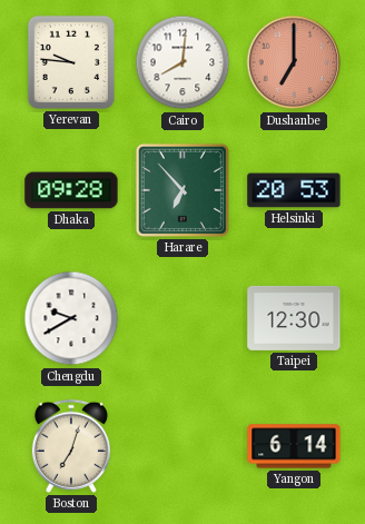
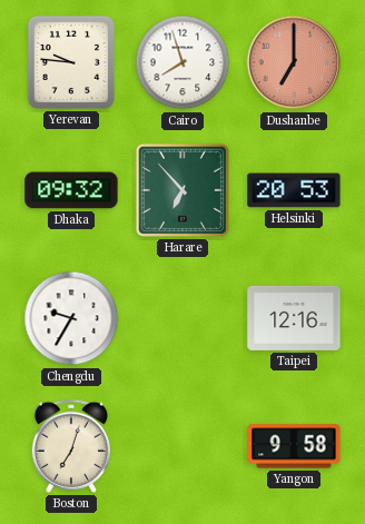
Cairo: 8:01 -> 7:57 (182, 62)
Dhaka: 09:28 -> 09:32 (71, 190)
Chengdu: 9:40 -> 9:35 (71, 318)
Taipei: 12:30 -> 12:16 (294, 318)
Yangon: 6:14 -> 9:58 (294, 446)
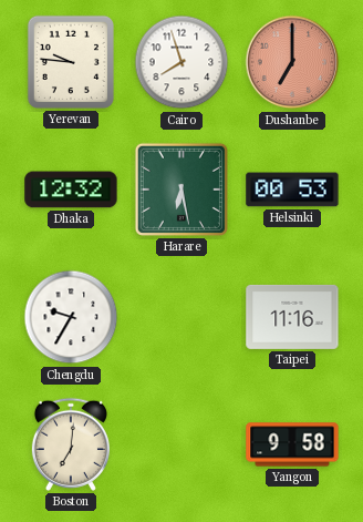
Dhaka: 09:32 -> 12:32 (71, 190)
Harare: 6:53 -> 6:28 (181, 190)
Helsinki: 20:53 -> 00:53 (292, 190)
Taipei: 12:16 -> 11:16 (292, 317)
Boston: 7:03 -> 7:01 (71, 444)
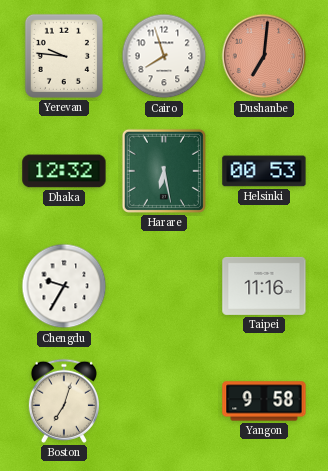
Dushanbe: 7:00 -> 7:01 (264, 56)
Boston: 7:01 -> 7:03 (64, 401)
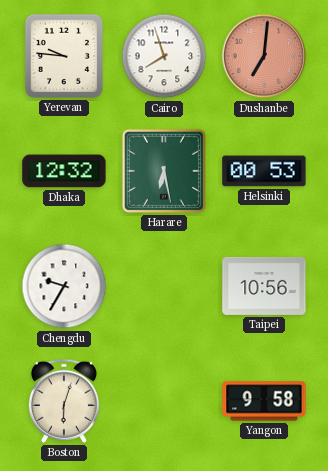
Taipei: 11:16 -> 10:56 (264, 286)
Boston: 7:03 -> 6:03 (64, 401)
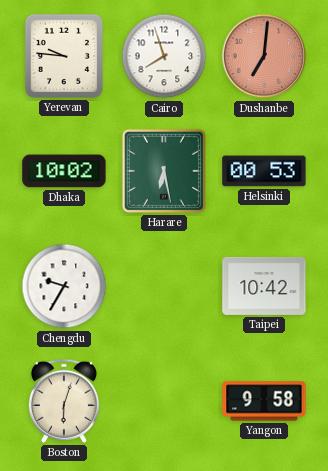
Dhaka: 12:32 -> 10:02 (64, 171)
Taipei: 10:56 -> 10:42 (264, 286)
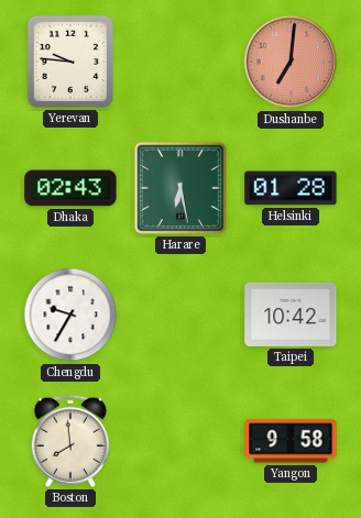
Cairo: 7:57 -> none (164, 56)
Dhaka: 10:02 -> 02:43 (70, 188)
Helsinki: 00:53 -> 01:28 (291, 188)
Boston: 6:03 -> 7:59 (70, 441)
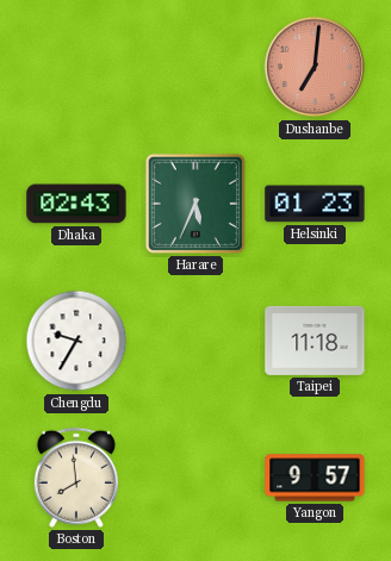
Yerevan: 9:46 -> none (70, 62)
Harare: 6:28 -> 5:34 (195, 204)
Helsinki: 01:28 -> 01:23 (315, 204)
Taipei: 10:42 -> 11:18 (315, 341)
Yangon: 9:58 -> 9:57 (315, 478)
